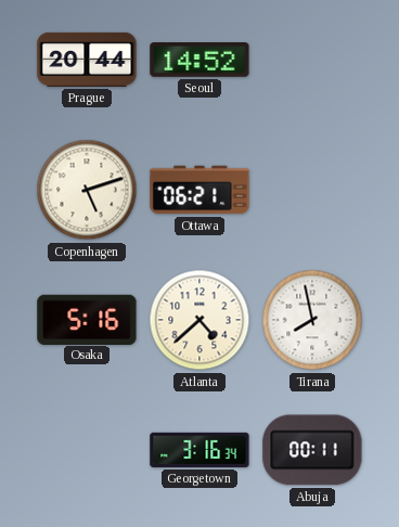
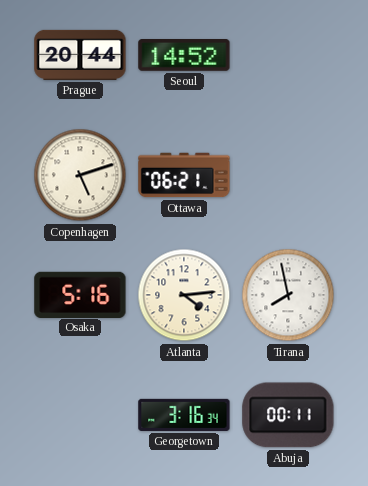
Atlanta: 4:38 -> 4:14 (184, 295)
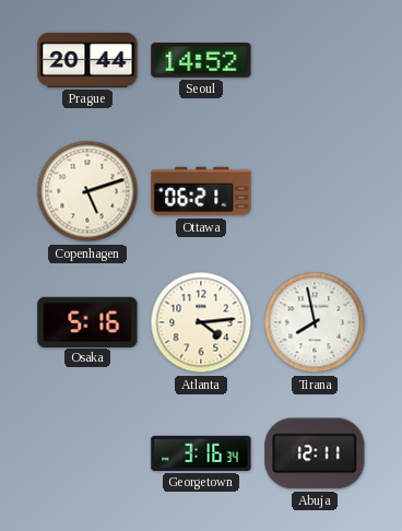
Abuja: 00:11 -> 12:11 (315, 453)
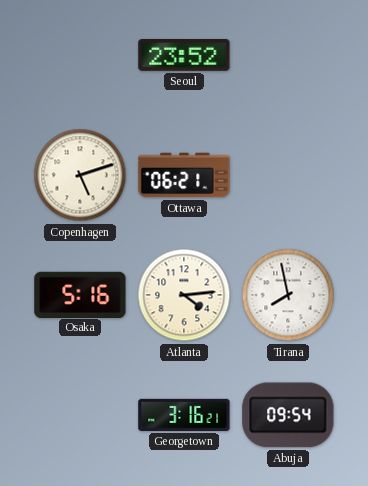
Prague: 20:44 -> none (87, 60)
Seoul: 14:52 -> 23:52 (184, 56)
Georgetown: 3:16:34 -> 3:16:21 (184, 415)
Abuja: 12:11 -> 09:54 (288, 415)
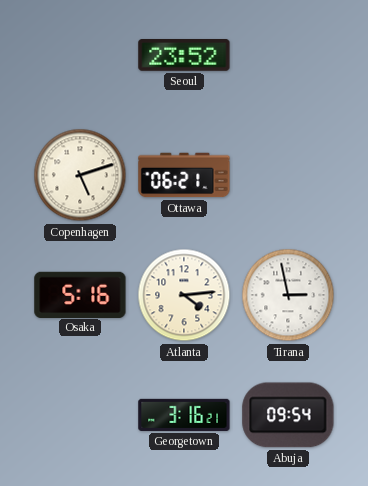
Tirana: 7:58 -> 2:58 (288, 295)
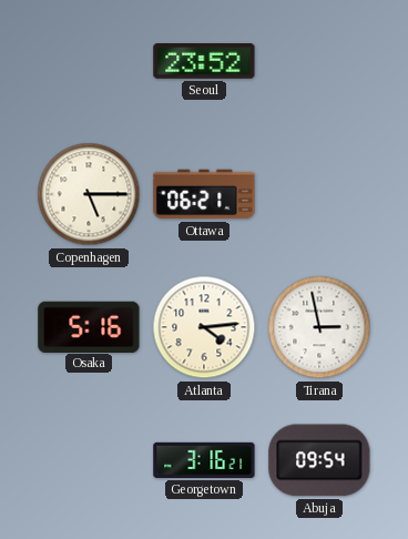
Copenhagen: 5:12 -> 5:15 (89, 194)
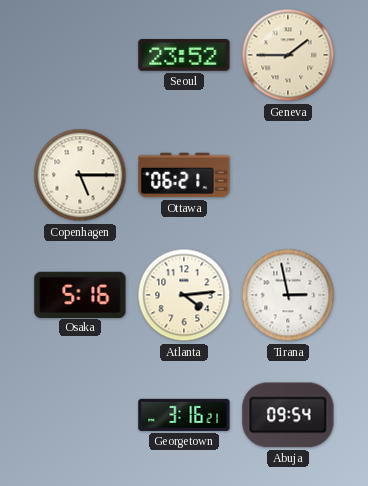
Geneva: none -> 1:45 (288, 55)
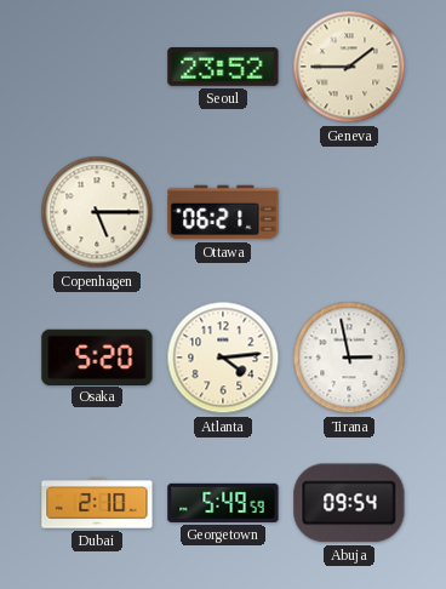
Osaka: 5:16 -> 5:20 (97, 356)
Dubai: none -> 2:10 (97, 503)
Georgetown: 3:16 -> 5:49 (223, 503)
